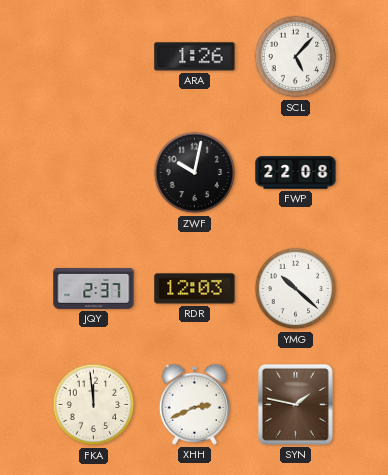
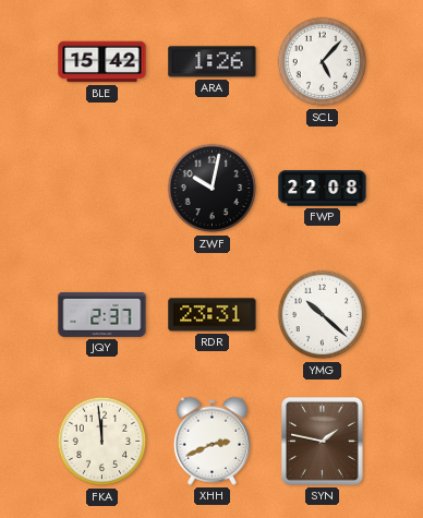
BLE: none -> 15:42 (102, 62)
RDR: 12:03 -> 23:31 (213, 315)
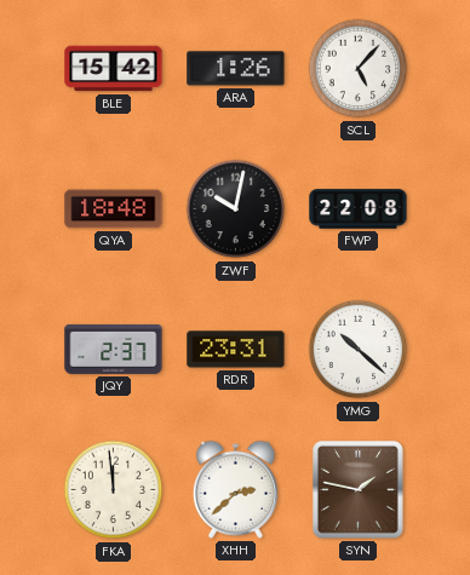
QYA: none -> 18:48 (114, 209)
XHH: 2:41 -> 2:38 (235, 489)
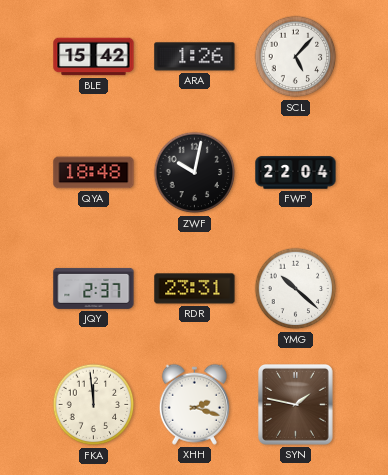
FWP: 22:08 -> 22:04 (296, 173)
XHH: 2:38 -> 2:18 (194, 404)
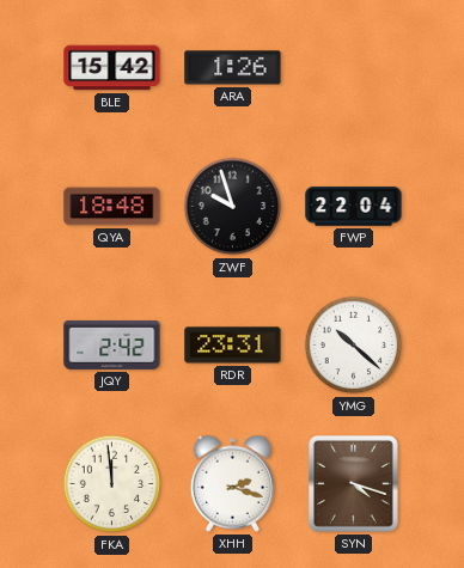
SCL: 5:07 -> none (296, 57)
ZWF: 10:02 -> 9:57 (233, 207)
JQY: 2:37 -> 2:42 (112, 344)
SYN: 1:47 -> 4:18 (353, 484)
